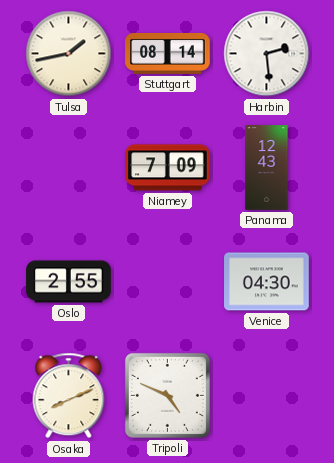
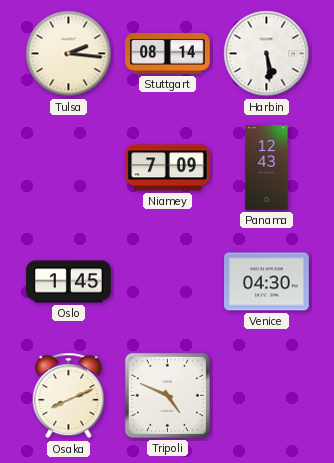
Tulsa: 1:43 -> 2:16 (69, 54)
Harbin: 2:29 -> 5:29 (267, 54)
Oslo: 2:55 -> 1:45 (69, 282)
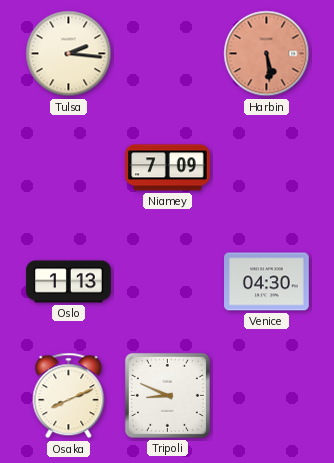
Stuttgart: 08:14 -> none (168, 53)
Harbin dial: white -> salmon (267, 54)
Panama: 12:43 -> none (267, 168)
Oslo: 1:45 -> 1:13 (69, 282)
Tripoli: 4:49 -> 8:49 (167, 395)
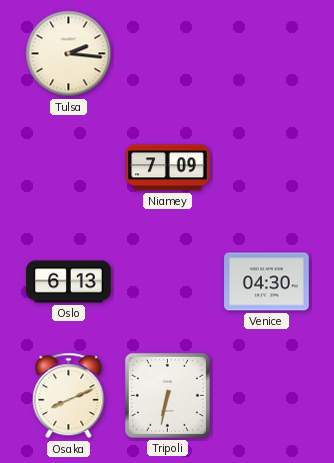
Harbin: 5:29 -> none (267, 54)
Oslo: 1:13 -> 6:13 (69, 282)
Tripoli: 8:49 -> 6:32 (167, 395)
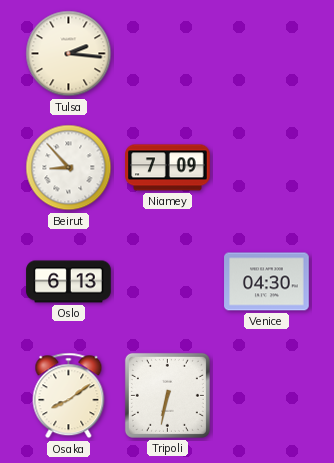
Beirut: none -> 8:53 (69, 168)
Osaka: 8:11 -> 8:09 (69, 396)
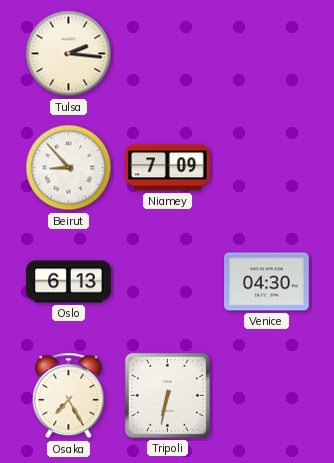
Osaka: 8:09 -> 7:25 (69, 396)
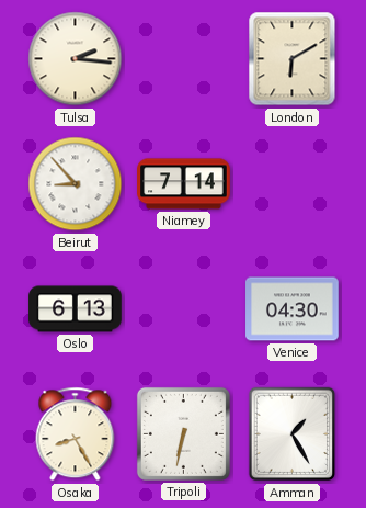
London: none -> 6:10 (293, 59)
Niamey: 7:09 -> 7:14 (184, 184)
Osaka: 7:25 -> 8:25 (76, 434)
Amman: none -> 1:25 (293, 434)
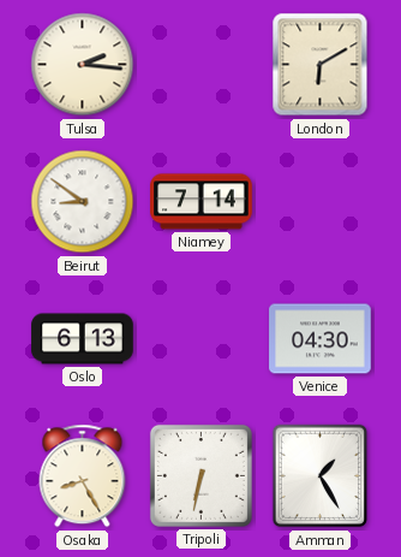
Beirut: 8:53 -> 8:51 (83, 202)
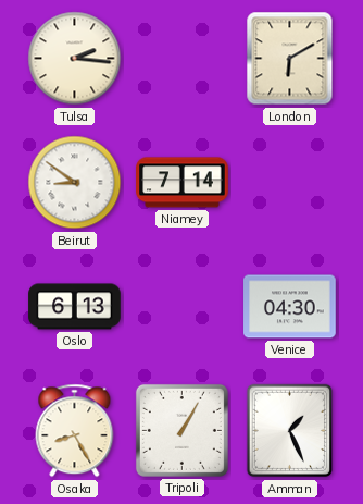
Tripoli: 6:32 -> 1:05 (181, 430)
Amman: 1:25 -> 1:26 (290, 431)
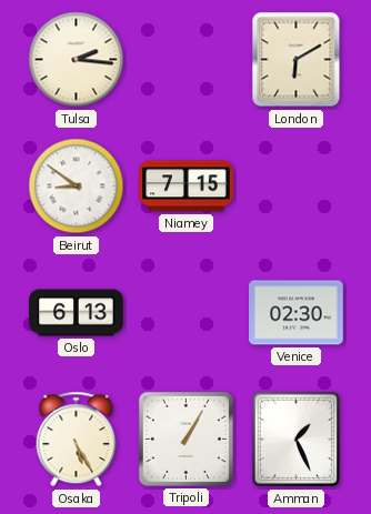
Niamey: 7:14 -> 7:15 (187, 187)
Venice: 04:30 -> 02:30 (297, 313)
Osaka: 8:25 -> 5:25 (77, 440)
